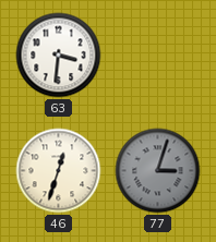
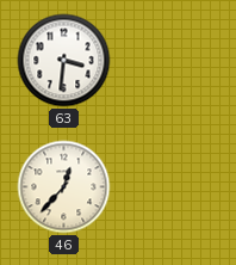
46: 12:33 -> 12:37 (64, 187)
77: 3:03 -> none (158, 171)
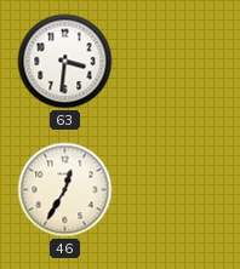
46: 12:37 -> 12:35 (65, 190)
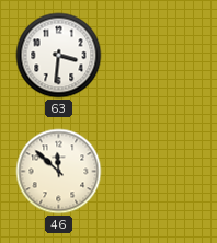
46: 12:35 -> 11:52 (59, 172)
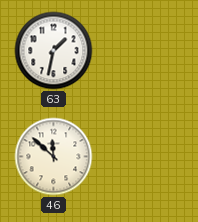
63: 3:31 -> 1:32 (54, 51)
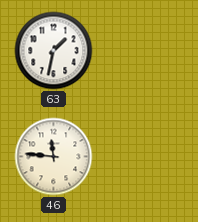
46: 11:52 -> 11:46 (54, 157)
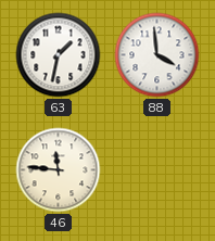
88: none -> 3:59 (157, 55)
